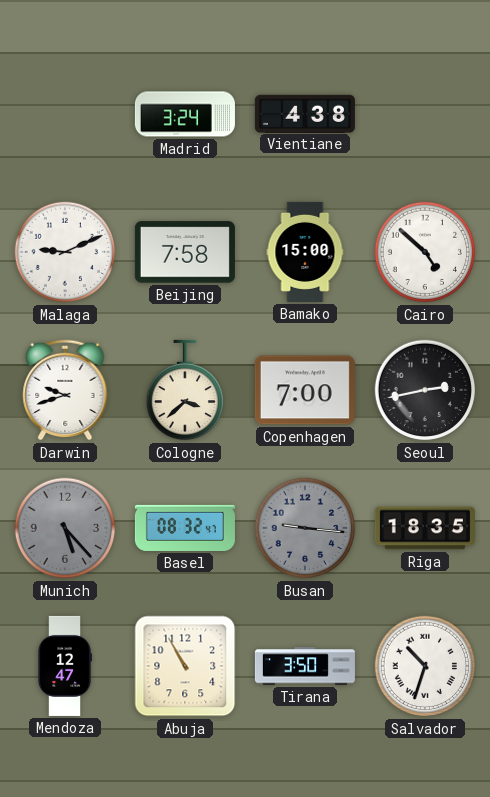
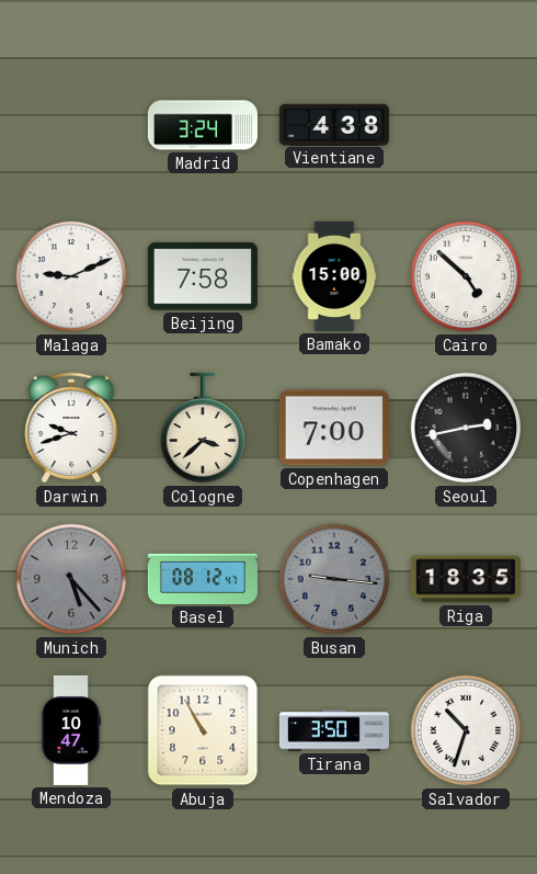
Basel: 08:32 -> 08:12 (203, 579)
Mendoza: 12:47 -> 10:47 (71, 730)
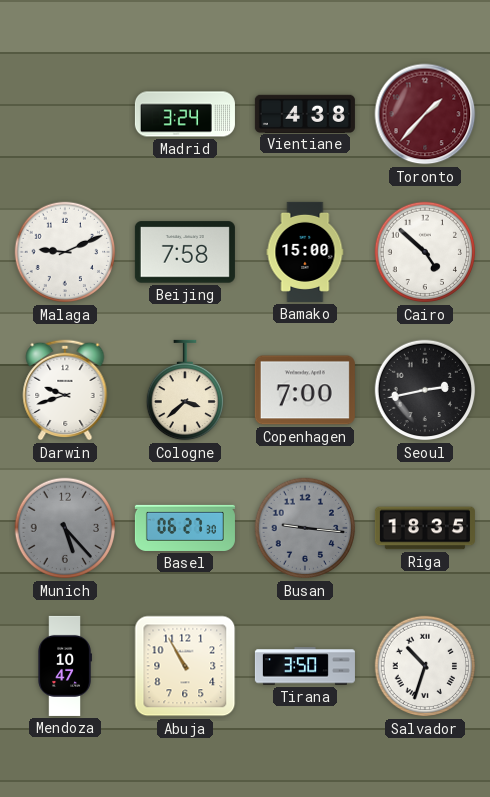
Toronto: none -> 1:37 (425, 114)
Basel: 08:12 -> 06:27 (185, 528)
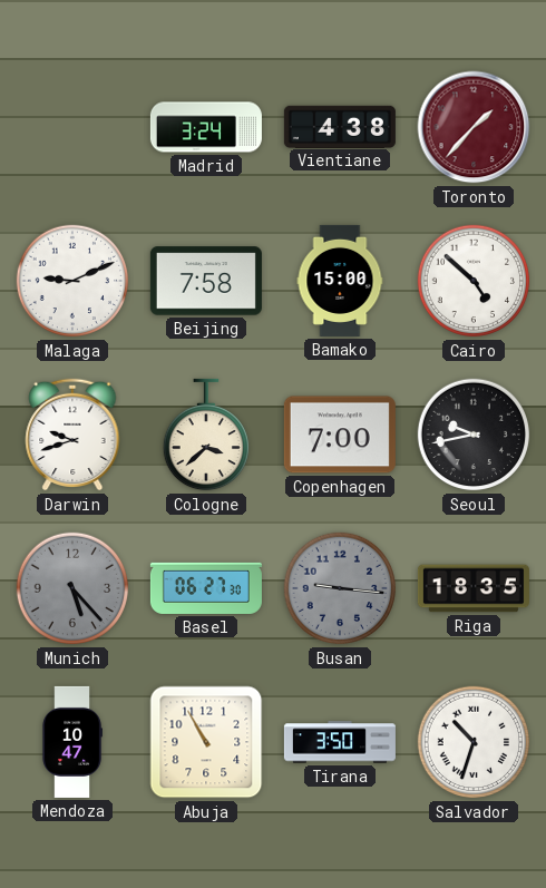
Seoul: 2:43 -> 9:43 (474, 435)
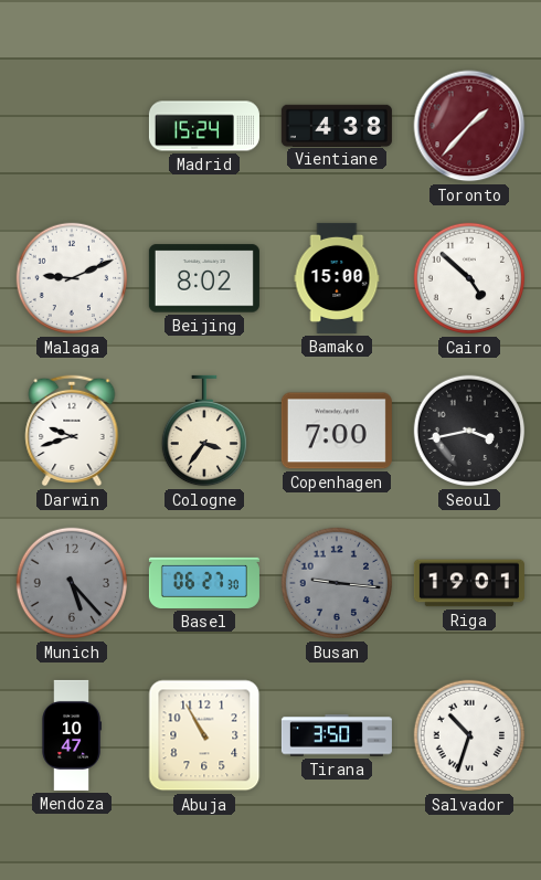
Madrid: 3:24 -> 15:24 (204, 126)
Beijing: 7:58 -> 8:02 (204, 278)
Cologne: 3:38 -> 3:36 (203, 431)
Seoul: 9:43 -> 3:43 (469, 431)
Riga: 18:35 -> 19:01 (469, 583)
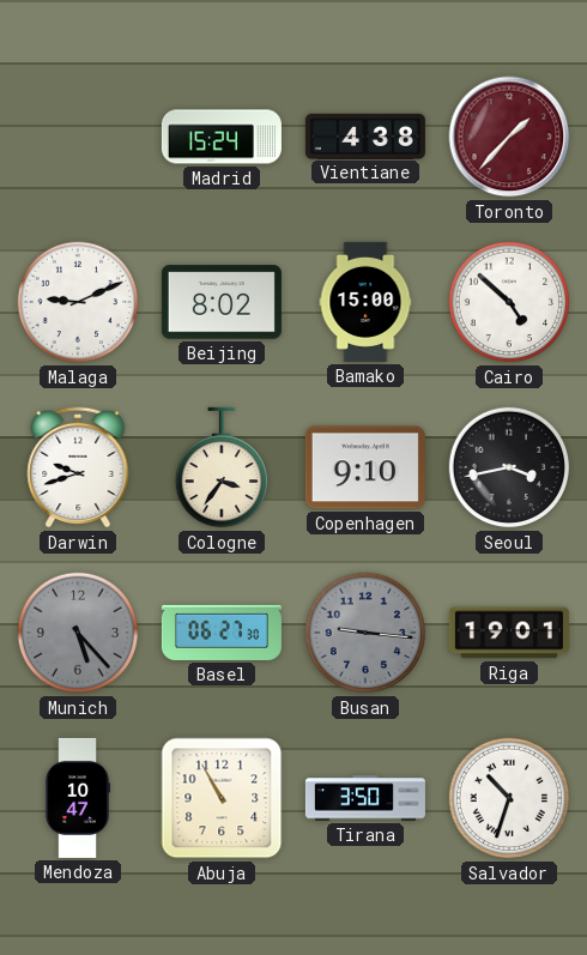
Copenhagen: 7:00 -> 9:10 (365, 467)
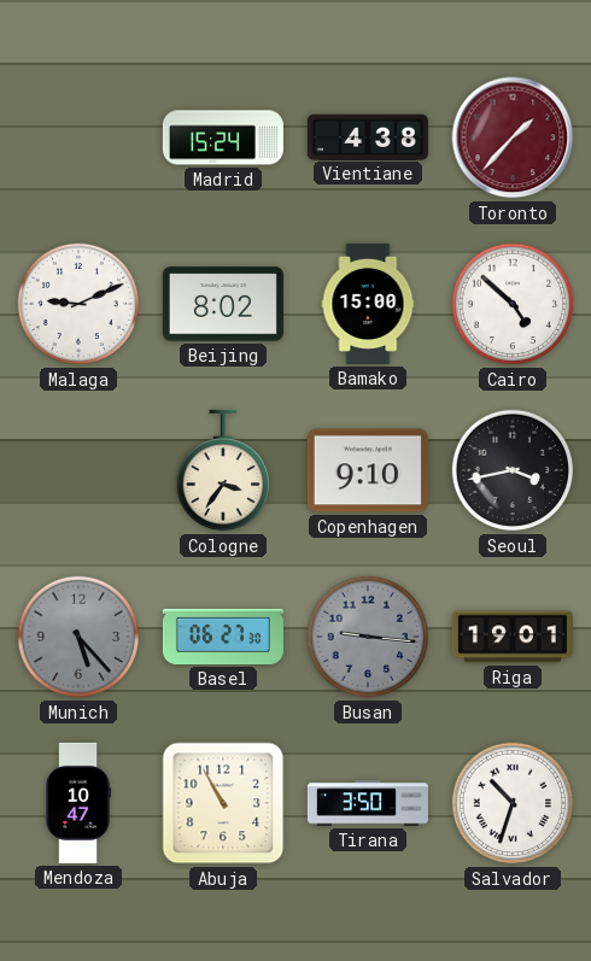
Darwin: 9:42 -> none (78, 467)
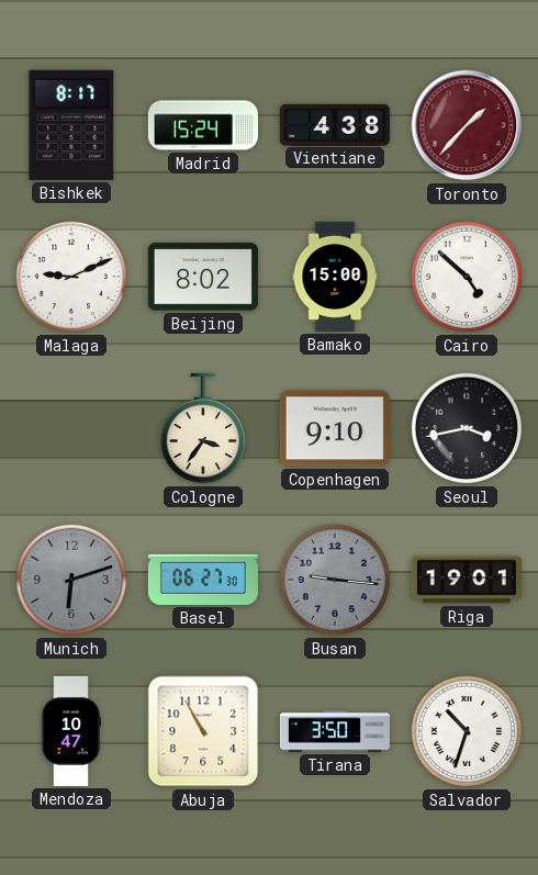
Bishkek: none -> 8:17 (71, 125)
Munich: 5:23 -> 6:12 (71, 580)
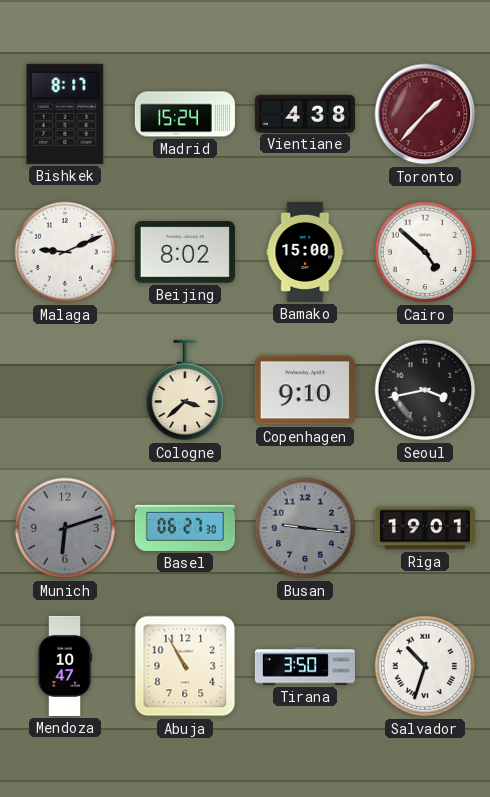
Cologne: 3:36 -> 3:38 (184, 390)
